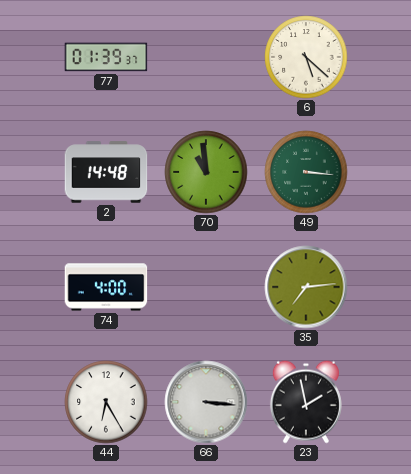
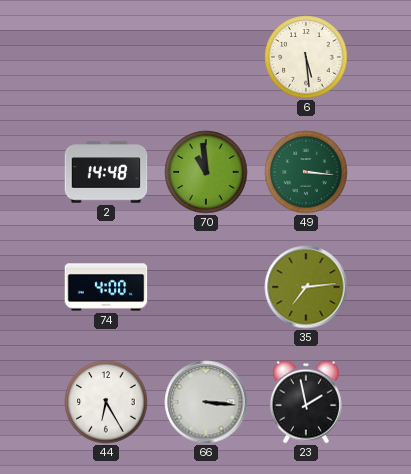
77: 01:39 -> none (106, 57)
6: 5:22 -> 5:29 (306, 57)
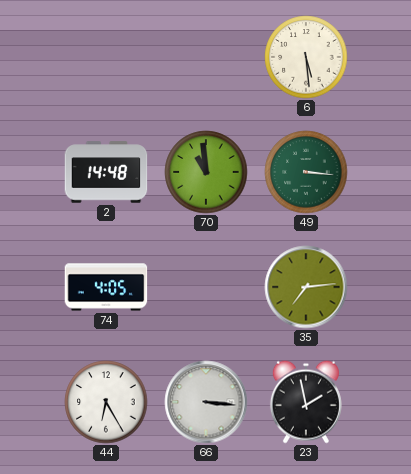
74: 4:00 -> 4:05 (106, 287)
